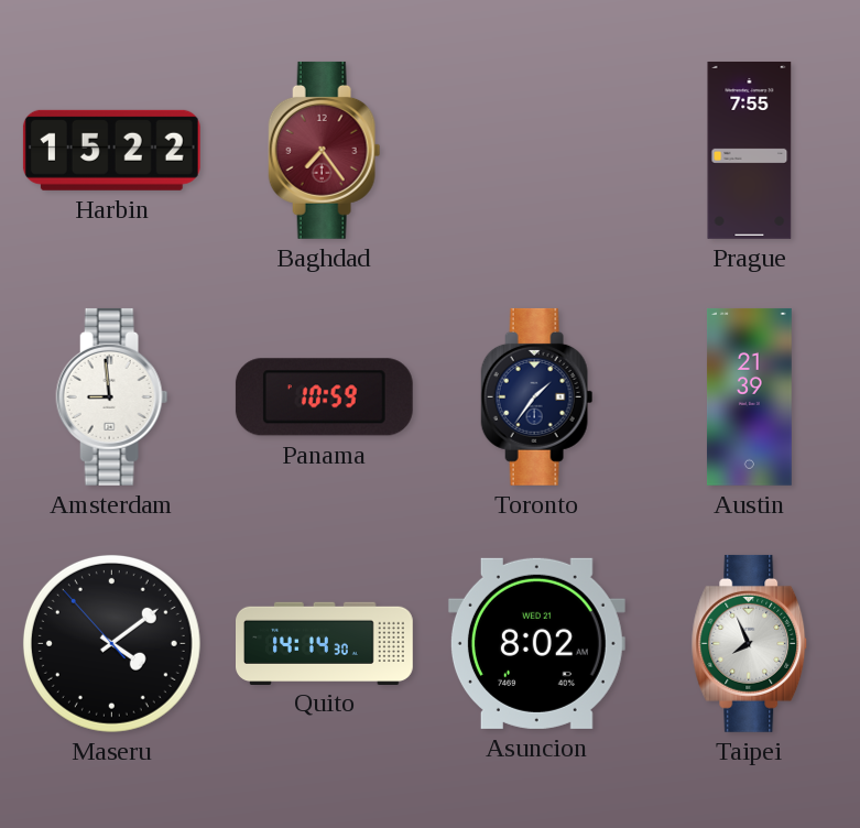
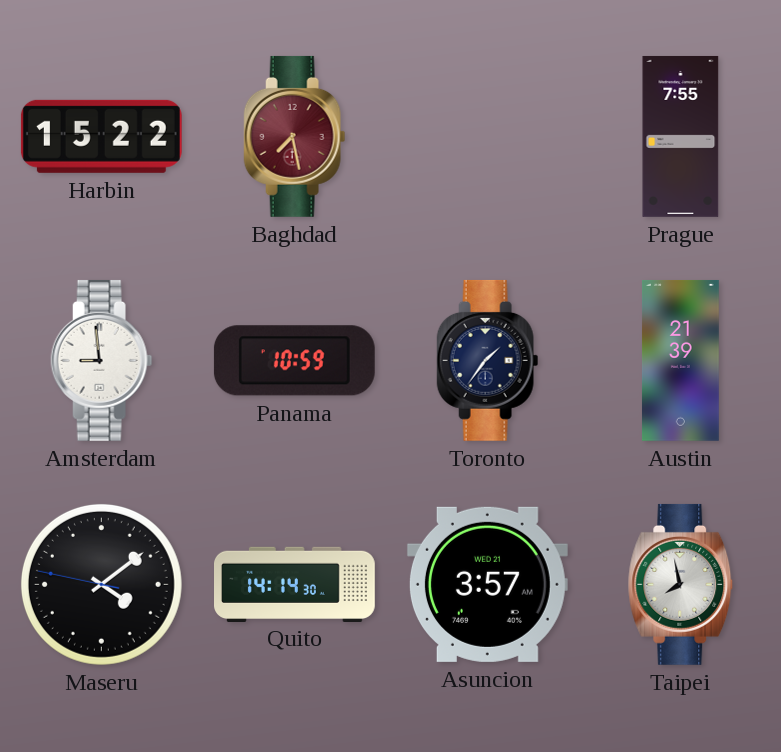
Baghdad: 7:24 -> 7:28 (295, 136)
Maseru: 4:08:53 -> 4:08:47 (101, 584)
Asuncion: 8:02 -> 3:57 (487, 584)
Taipei: 7:56 -> 7:58 (681, 584)
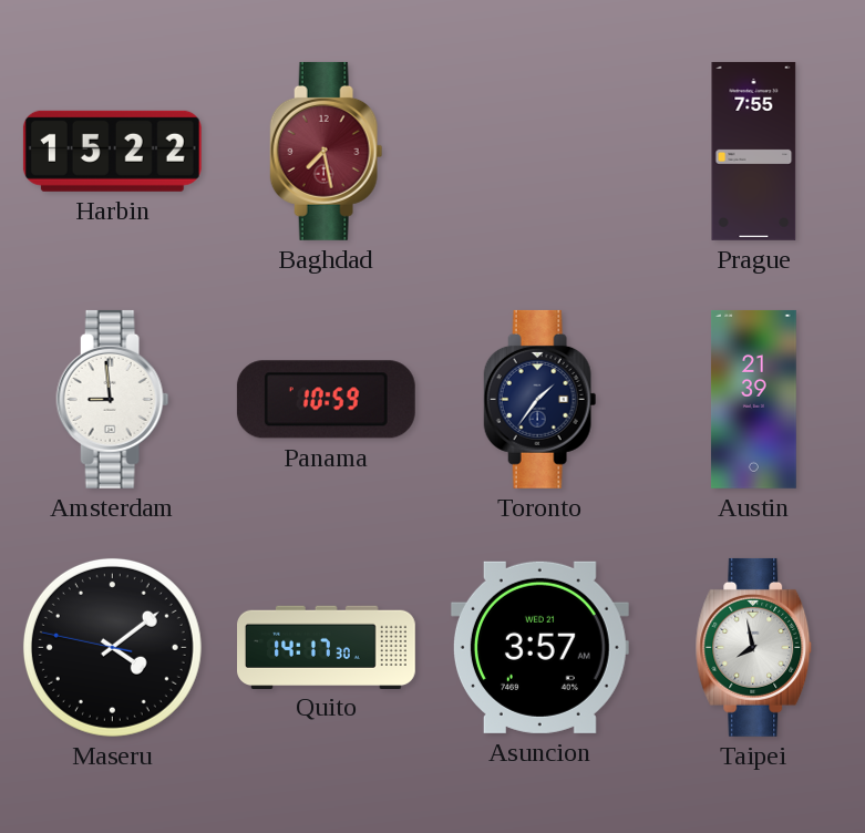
Quito: 14:14 -> 14:17 (327, 647)
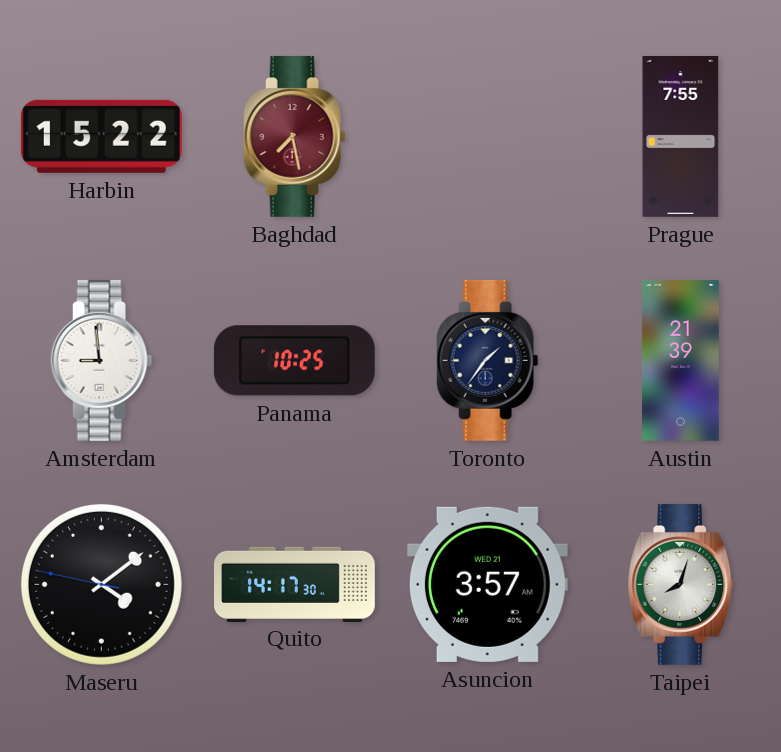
Panama: 10:59 -> 10:25 (294, 361)
Taipei: 7:58 -> 8:03 (681, 584)
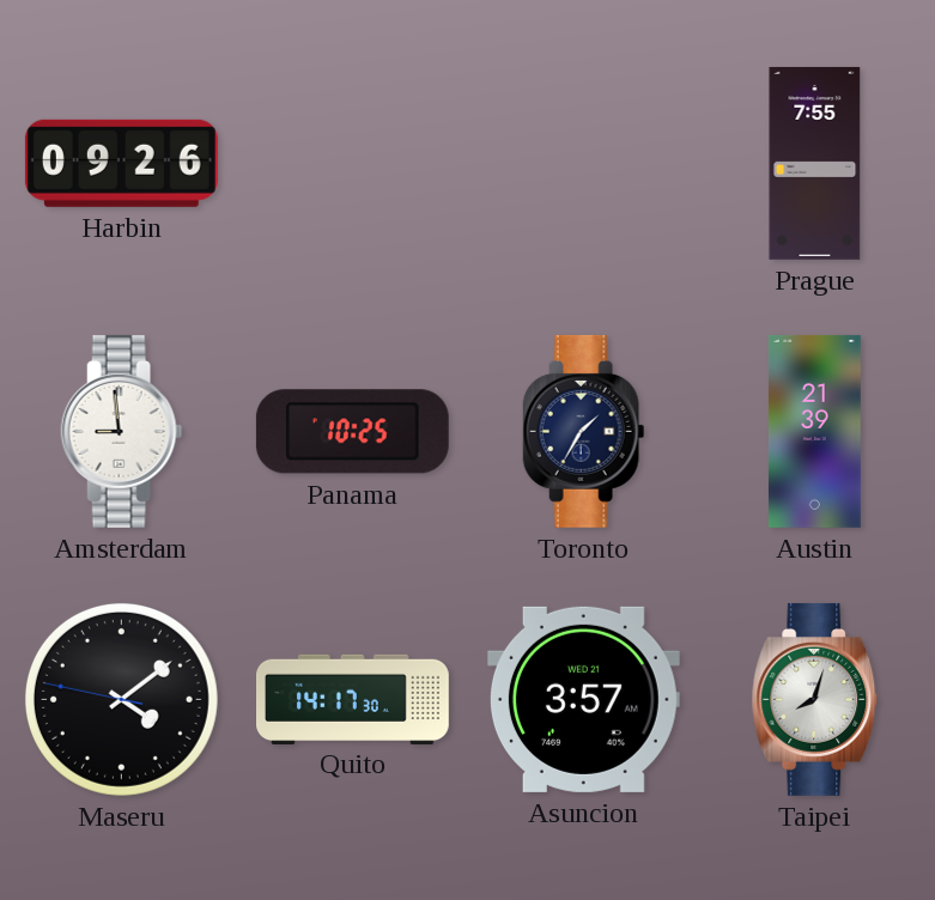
Harbin: 15:22 -> 09:26 (121, 163)
Baghdad: 7:28 -> none (295, 136)
Toronto: 1:36 -> 1:35 (584, 431)
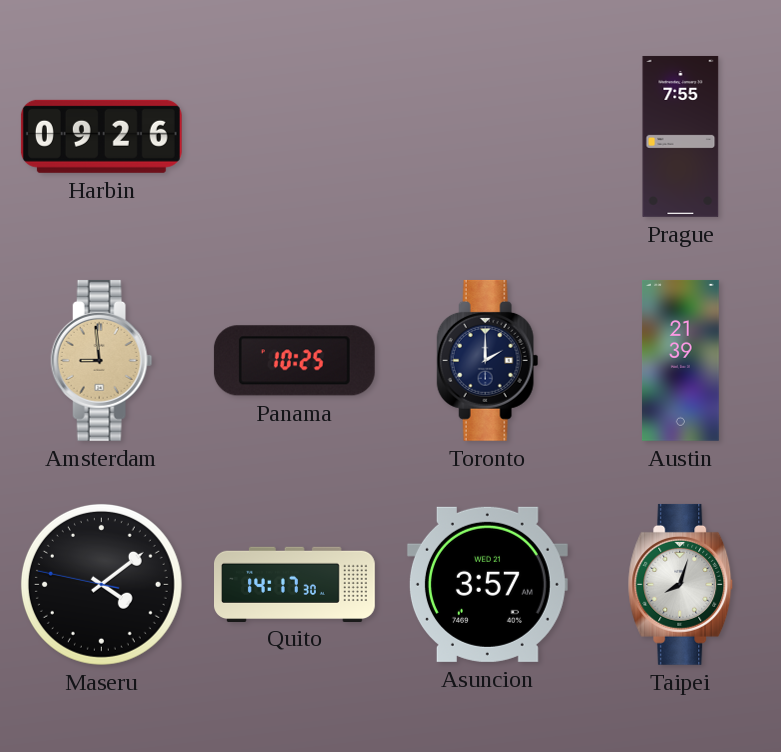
Amsterdam dial: white -> champagne (102, 360)
Toronto: 1:35 -> 2:00 (488, 360)
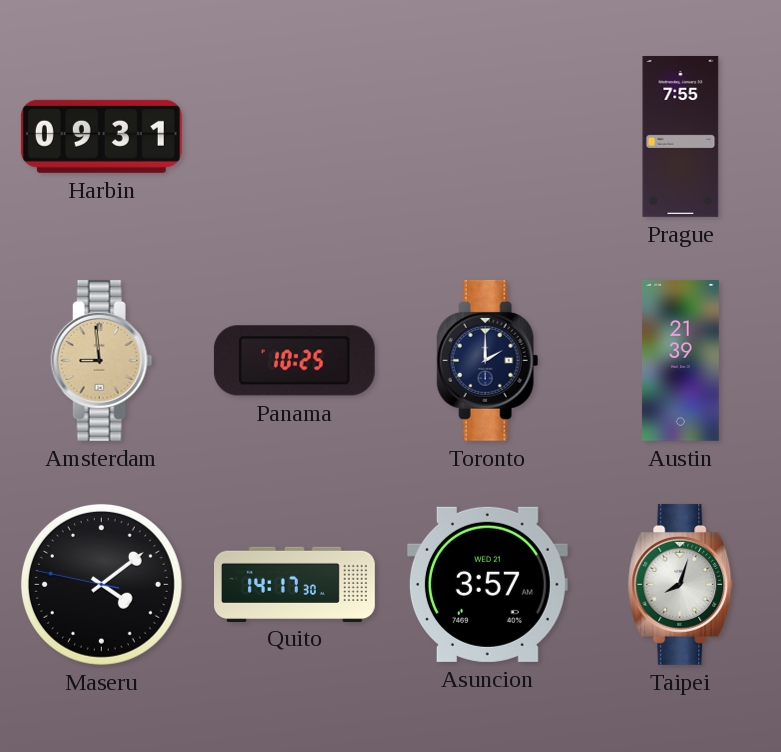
Harbin: 09:26 -> 09:31 (101, 136)
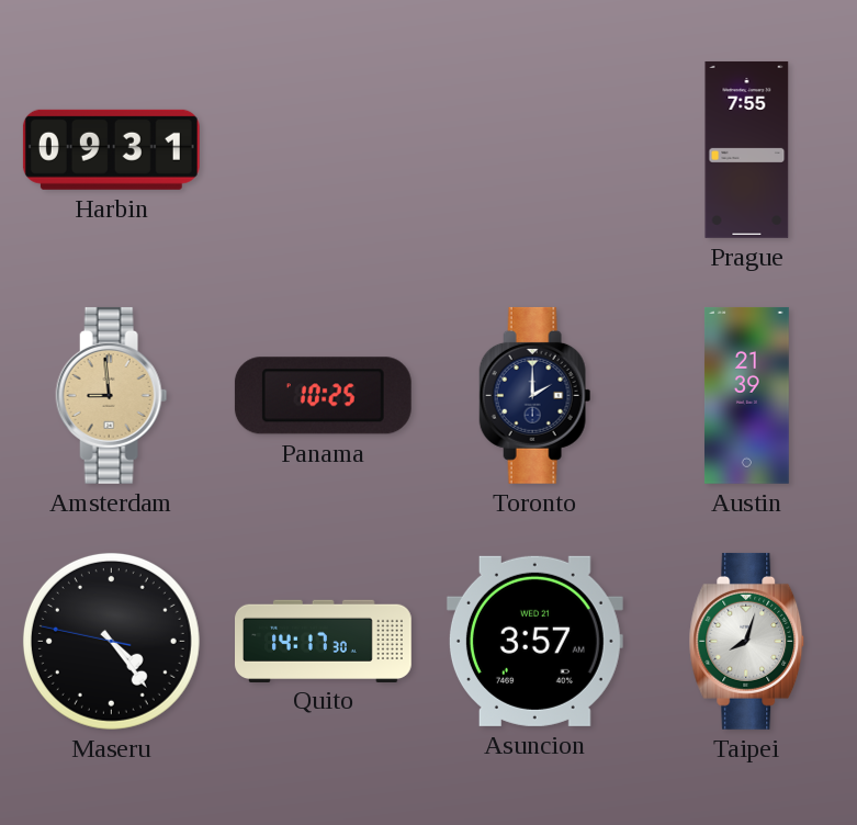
Maseru: 4:08 -> 4:23 (111, 641)
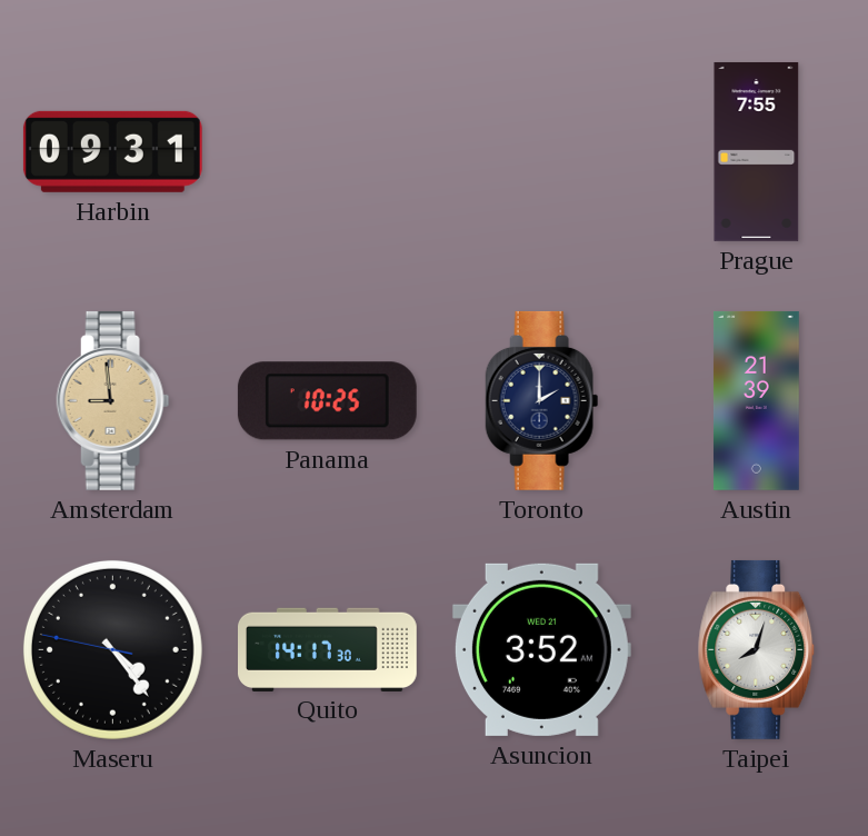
Asuncion: 3:57 -> 3:52 (541, 649)
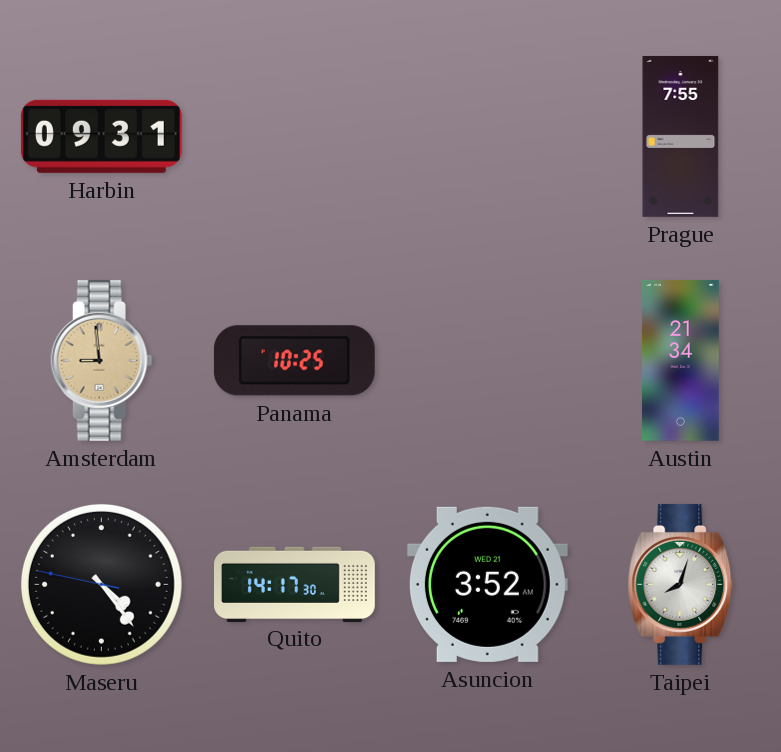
Toronto: 2:00 -> none (542, 400)
Austin: 21:39 -> 21:34 (680, 360)
